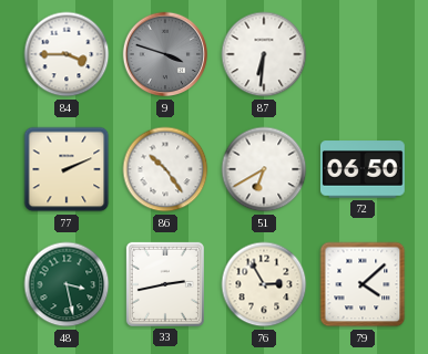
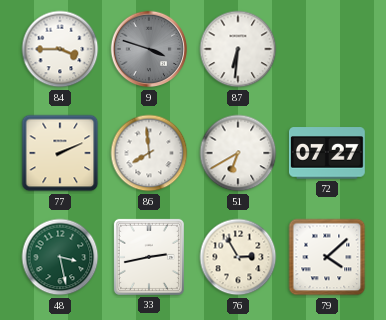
86: 10:24 -> 7:59 (149, 153)
72: 06:50 -> 07:27 (327, 153)
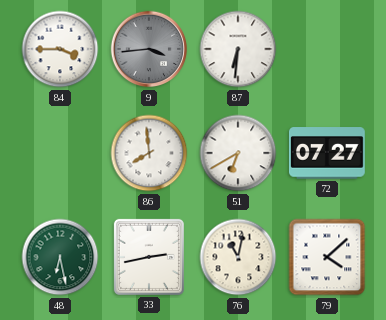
9: 3:48 -> 3:44 (149, 49)
77: 2:11 -> none (60, 153)
48: 3:28 -> 6:28 (60, 257)
76: 2:55 -> 11:02 (238, 257)
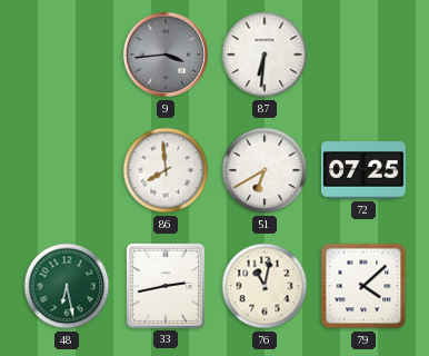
84: 3:45 -> none (60, 49)
72: 07:27 -> 07:25 (363, 170)
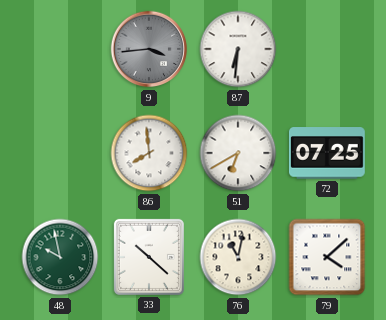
48: 6:28 -> 9:58 (60, 257)
33: 2:43 -> 10:22 (149, 257)
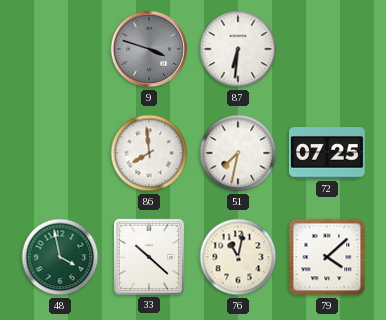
9: 3:44 -> 3:48 (149, 49)
51: 6:40 -> 7:32 (238, 153)
48: 9:58 -> 3:58 (60, 257)
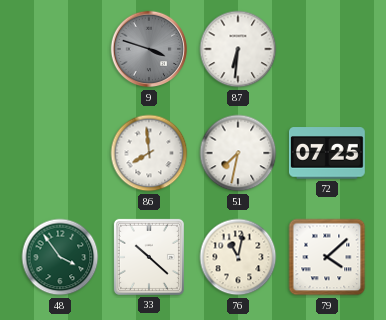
48: 3:58 -> 3:54 (60, 257)
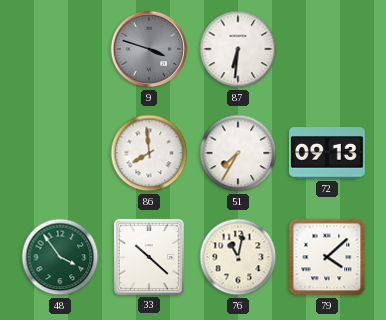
51: 7:32 -> 7:35 (238, 153)
72: 07:25 -> 09:13 (327, 153)
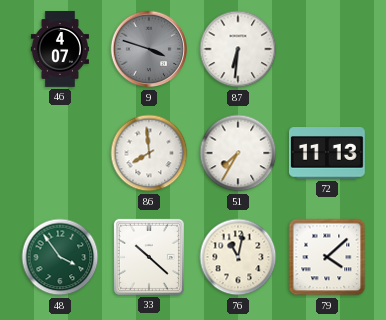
46: none -> 4:07 (60, 49)
72: 09:13 -> 11:13 (327, 153)
